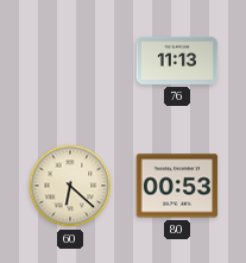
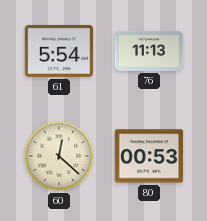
61: none -> 5:54 (59, 51)
60: 6:22 -> 12:22 (59, 156)
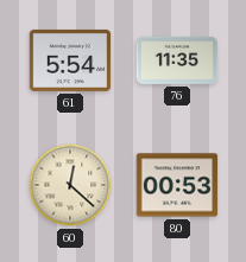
76: 11:13 -> 11:35 (177, 60)
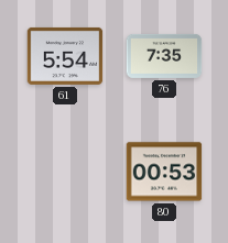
76: 11:35 -> 7:35 (164, 56)
60: 12:22 -> none (70, 185)
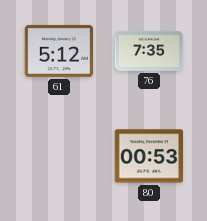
61: 5:54 -> 5:12 (59, 51)
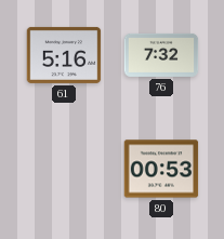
61: 5:12 -> 5:16 (64, 55)
76: 7:35 -> 7:32 (161, 55)
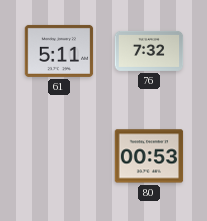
61: 5:16 -> 5:11 (59, 51)
